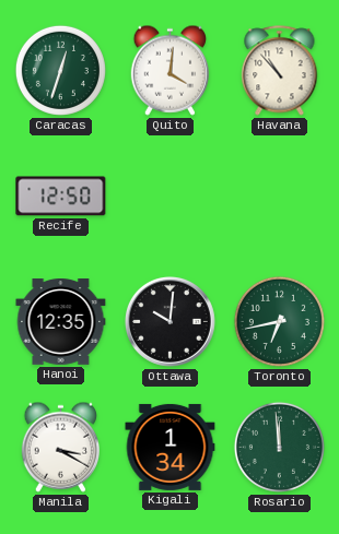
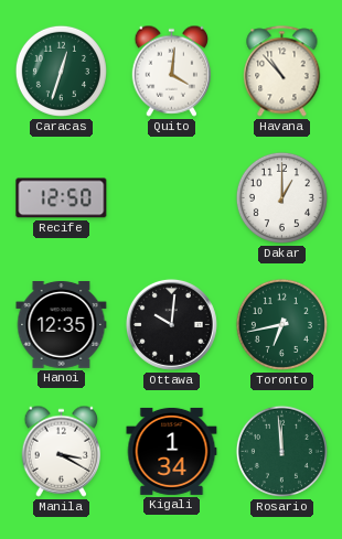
Dakar: none -> 1:00 (281, 197)
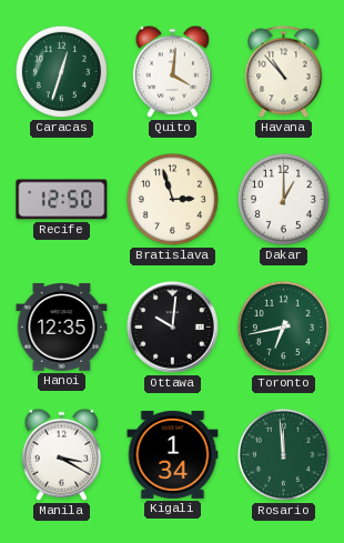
Bratislava: none -> 2:57 (172, 199)
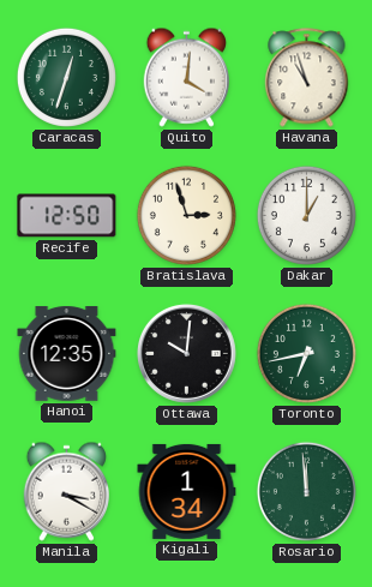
Havana: 10:53 -> 10:57 (307, 78)
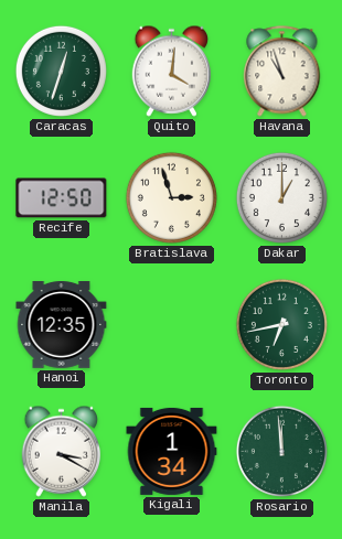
Ottawa: 10:01 -> none (186, 353)
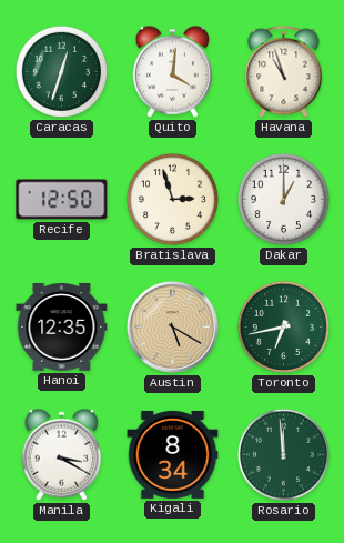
Austin: none -> 5:20 (172, 326)
Kigali: 1:34 -> 8:34 (173, 454)
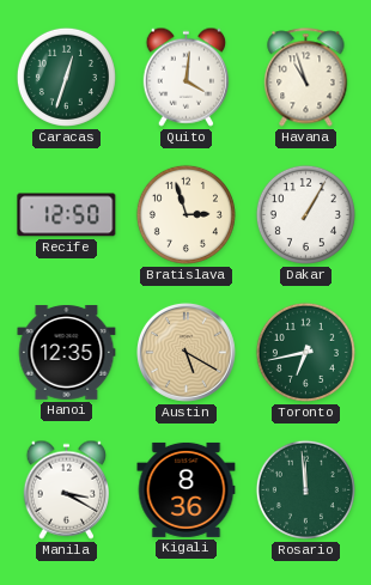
Dakar: 1:00 -> 1:05 (305, 214)
Kigali: 8:34 -> 8:36 (187, 489)
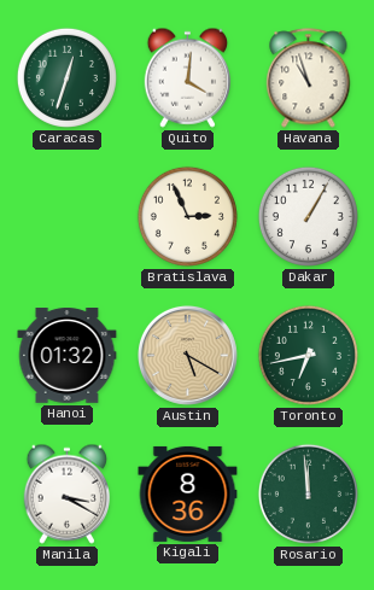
Recife: 12:50 -> none (67, 215)
Bratislava: 2:57 -> 2:56 (187, 216)
Hanoi: 12:35 -> 01:32 (68, 356)
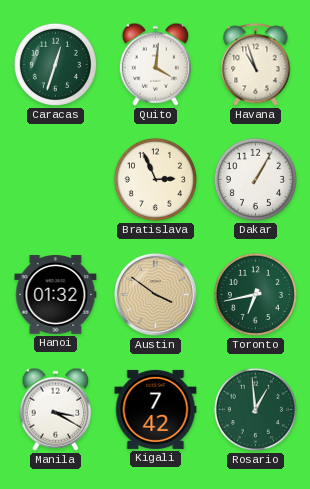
Austin: 5:20 -> 3:51 (155, 294)
Kigali: 8:36 -> 7:42 (156, 409)
Rosario: 11:59 -> 12:59 (255, 409)
